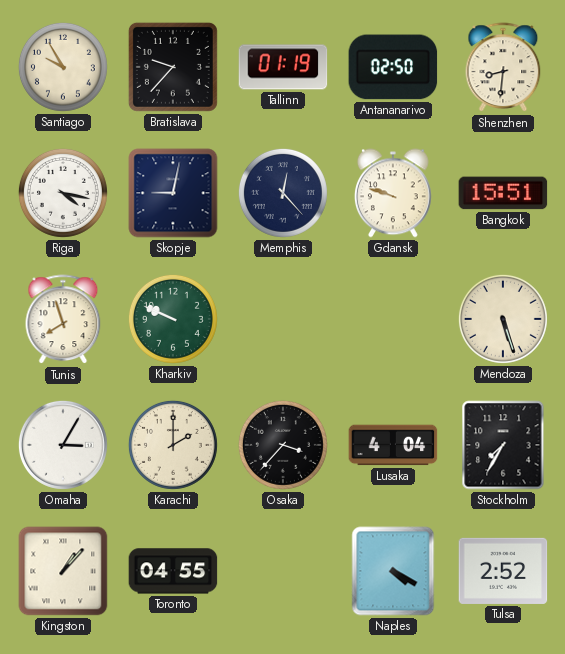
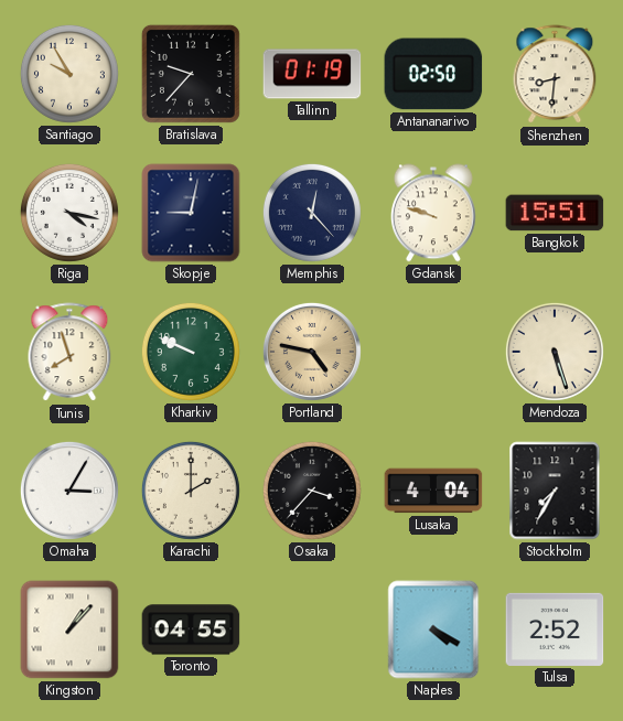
Portland: none -> 4:47 (312, 352)
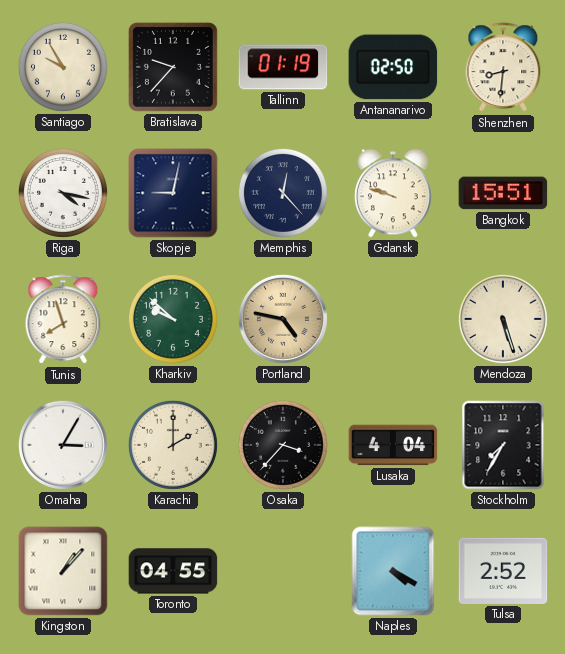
Kharkiv: 9:49 -> 9:52 (173, 319)
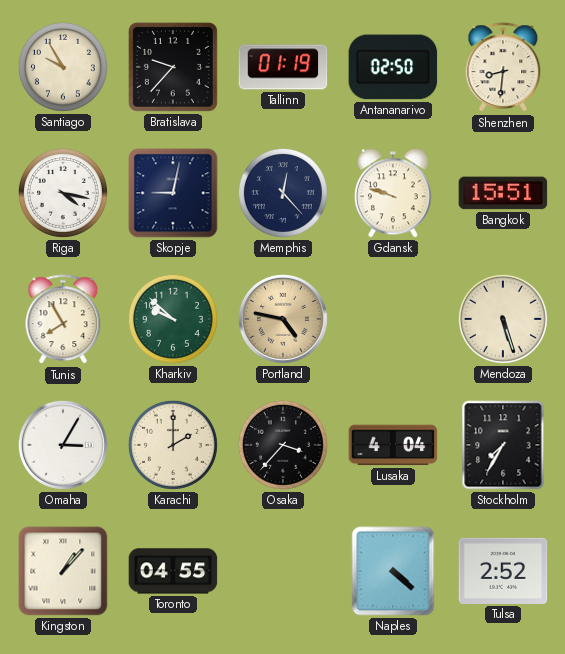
Tunis: 7:57 -> 7:55 (63, 320)
Naples: 4:20 -> 4:22 (393, 571)
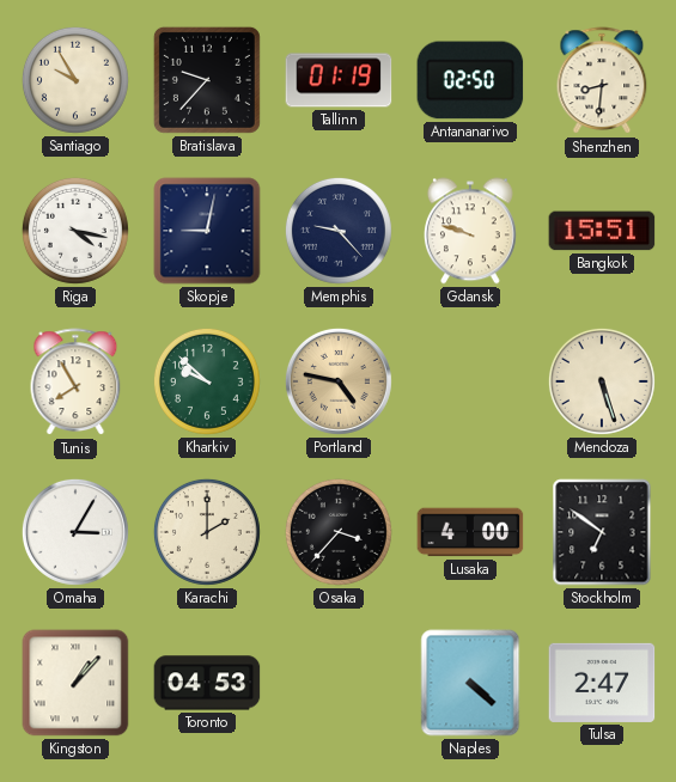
Memphis: 12:23 -> 9:23 (339, 231)
Lusaka: 4:04 -> 4:00 (470, 532)
Stockholm: 7:35 -> 6:51 (602, 532)
Toronto: 04:55 -> 04:53 (207, 683)
Tulsa: 2:52 -> 2:47 (602, 683)
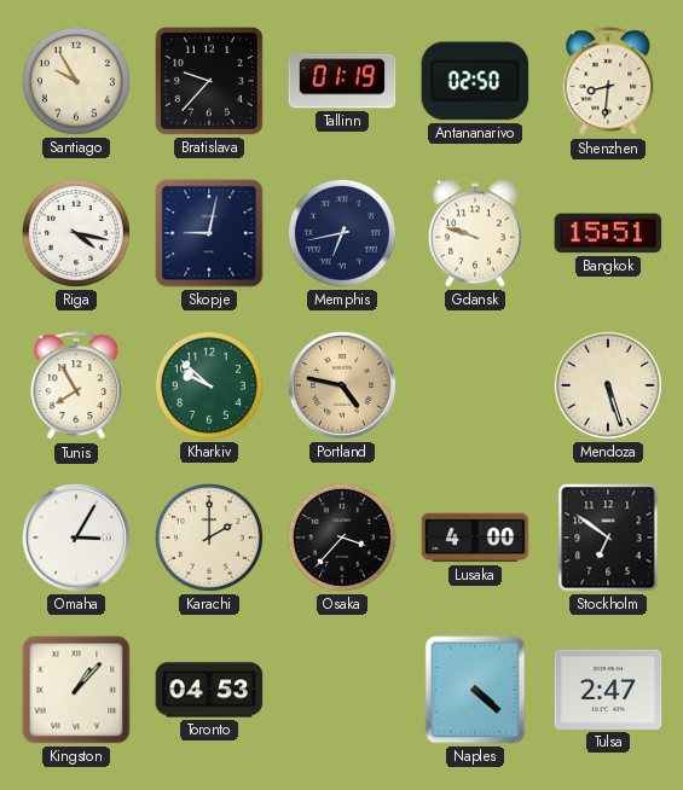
Memphis: 9:23 -> 6:43 (342, 233)
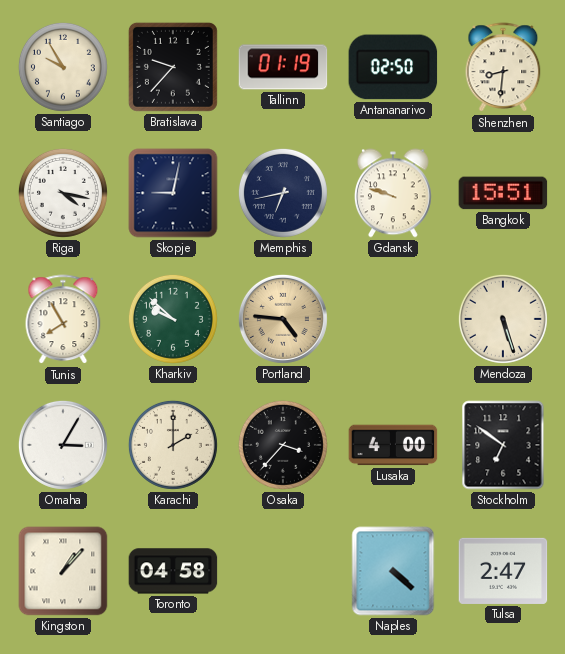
Portland: 4:47 -> 4:46 (283, 319)
Toronto: 04:53 -> 04:58 (173, 571)
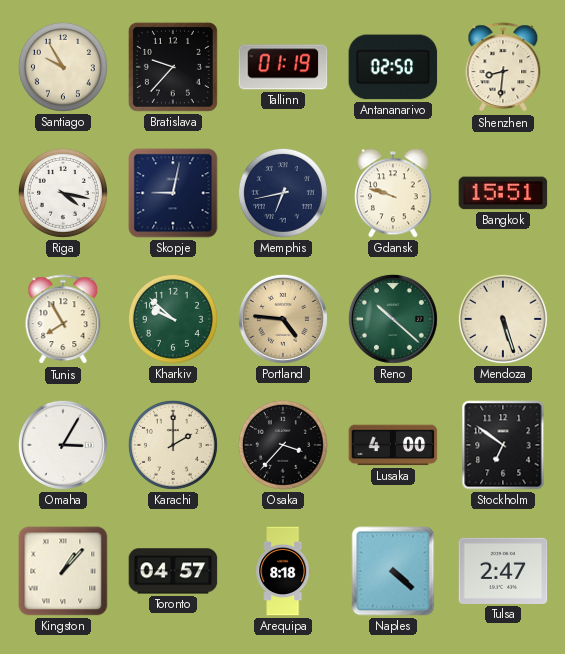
Reno: none -> 10:22 (393, 319)
Toronto: 04:58 -> 04:57 (173, 571)
Arequipa: none -> 8:18 (283, 571)
